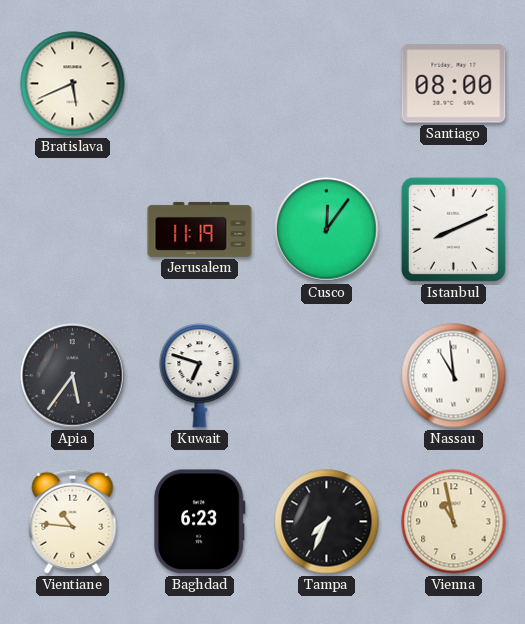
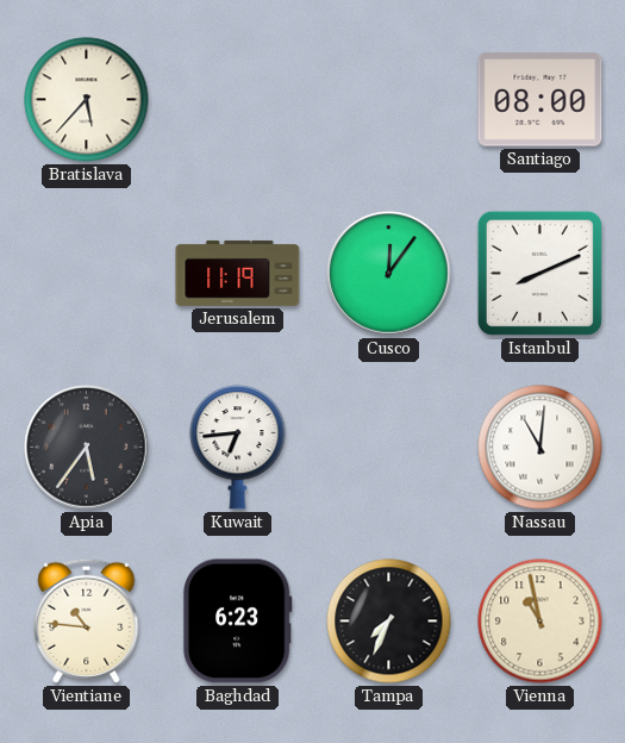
Bratislava: 5:41 -> 5:37 (87, 100)
Kuwait: 6:48 -> 6:44 (238, 448)
Nassau: 10:59 -> 11:01 (540, 448)
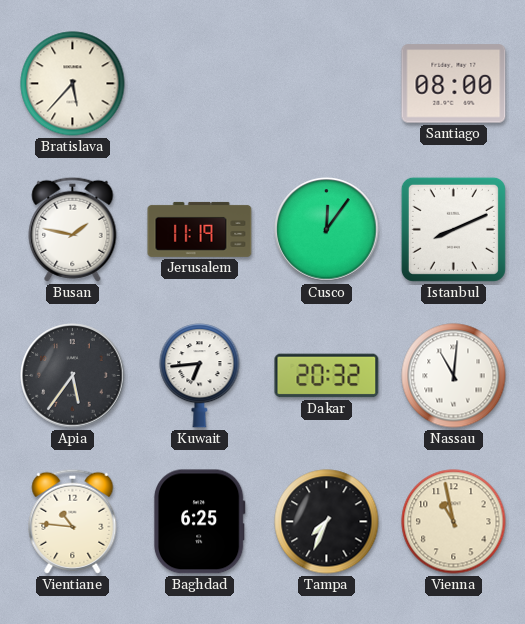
Busan: none -> 1:47 (73, 229)
Dakar: none -> 20:32 (327, 376)
Baghdad: 6:23 -> 6:25 (199, 522)
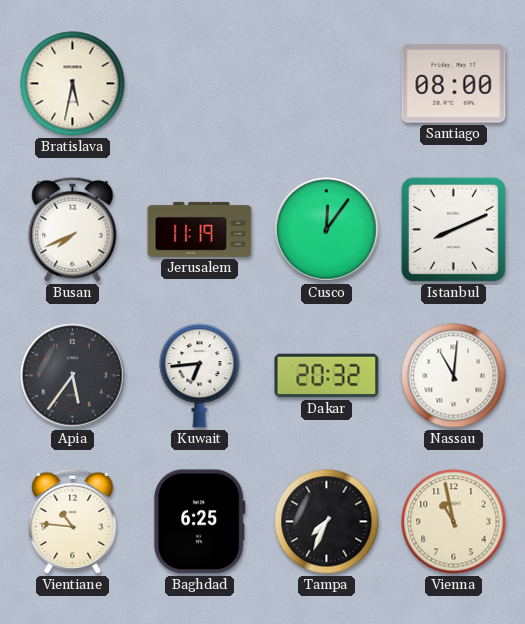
Bratislava: 5:37 -> 5:32 (73, 84)
Busan: 1:47 -> 7:41 (73, 229)
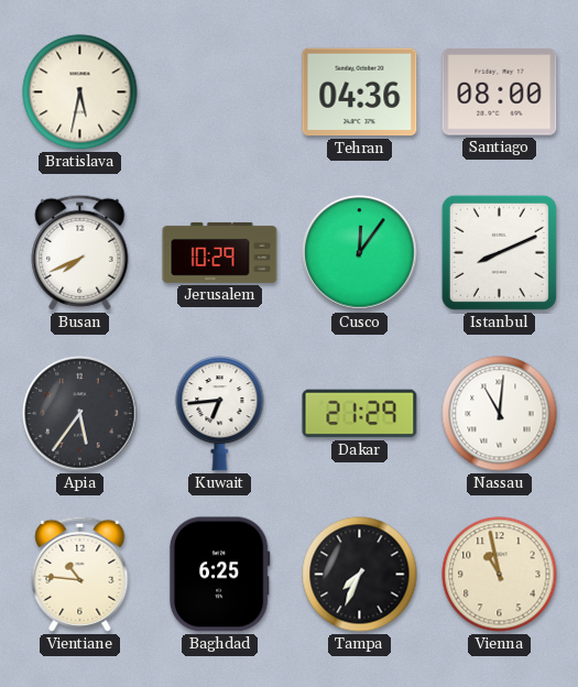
Tehran: none -> 04:36 (360, 92)
Jerusalem: 11:19 -> 10:29 (220, 252)
Dakar: 20:32 -> 21:29 (360, 414)
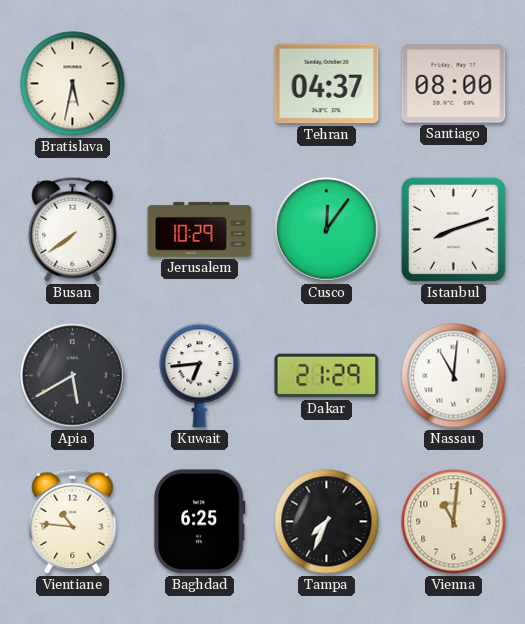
Tehran: 04:36 -> 04:37 (327, 84)
Busan: 7:41 -> 7:39 (73, 229)
Istanbul: 8:11 -> 8:12 (453, 229)
Apia: 5:36 -> 5:40 (73, 376)
Vienna: 10:58 -> 11:01 (454, 522)
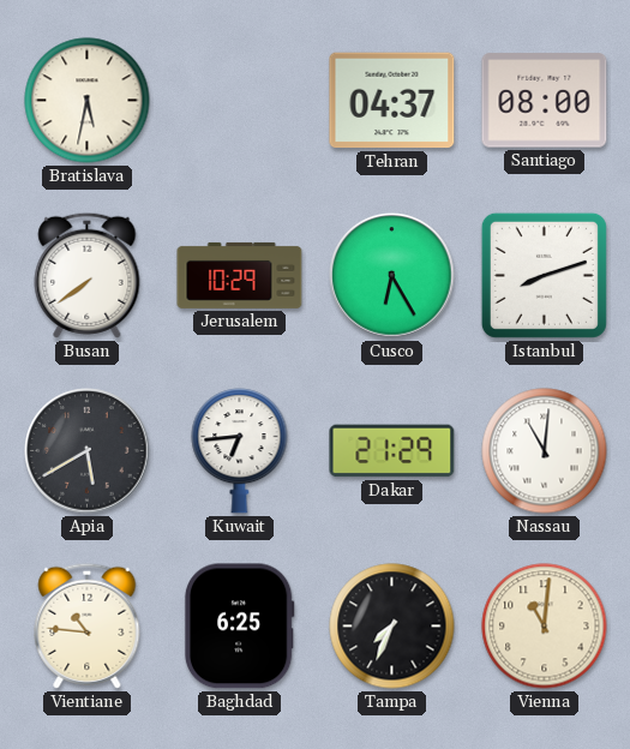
Cusco: 12:06 -> 6:25 (392, 276)
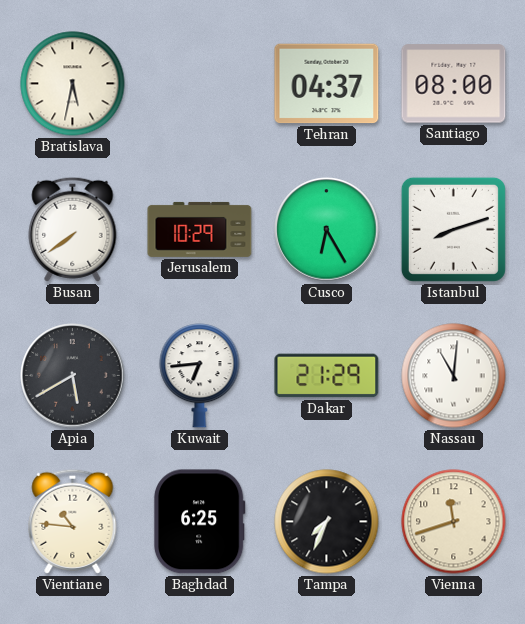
Vienna: 11:01 -> 11:42 (454, 522)
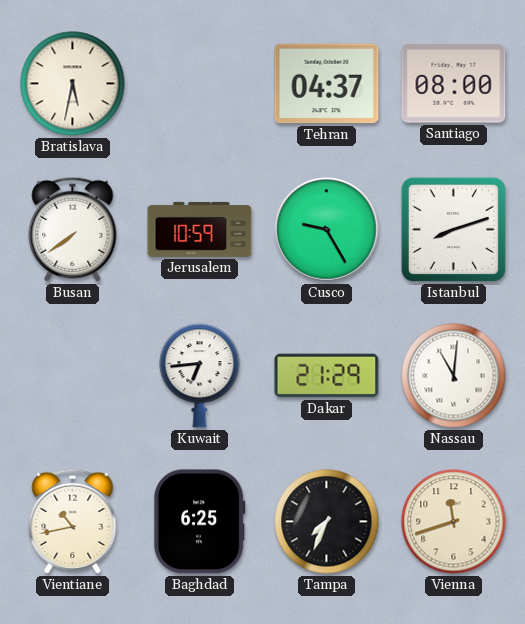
Jerusalem: 10:29 -> 10:59 (200, 229)
Cusco: 6:25 -> 9:25 (327, 230)
Apia: 5:40 -> none (73, 376)
Vientiane: 10:46 -> 10:43 (73, 521)
